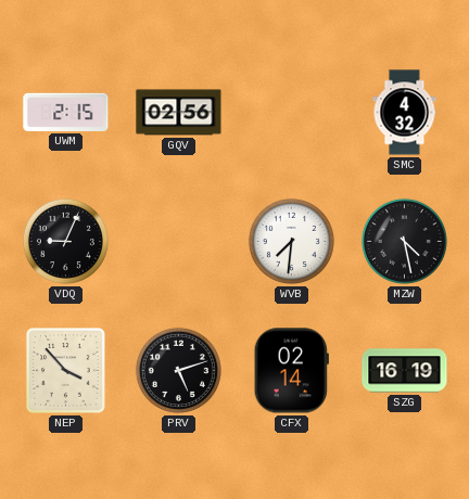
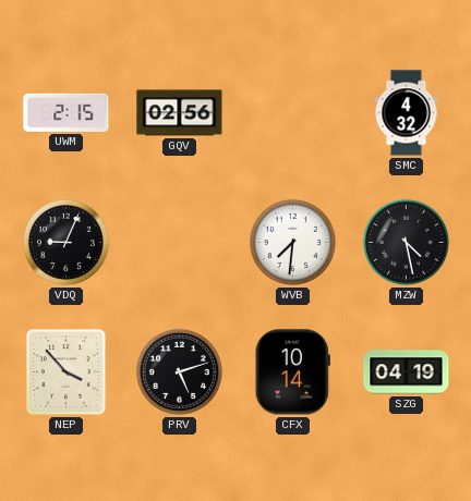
CFX: 02:14 -> 10:14 (292, 372)
SZG: 16:19 -> 04:19 (407, 372)
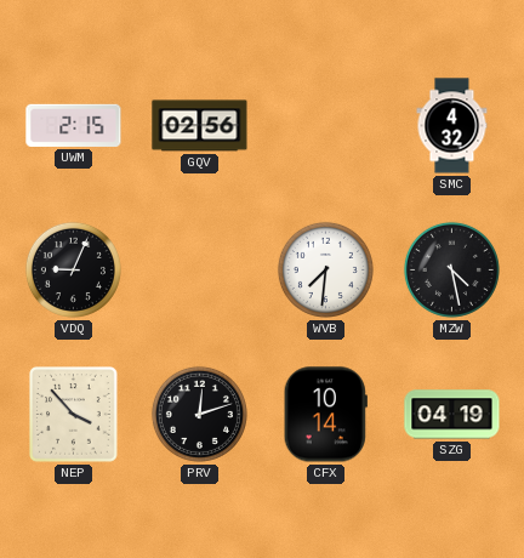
PRV: 5:12 -> 12:12 (199, 414)
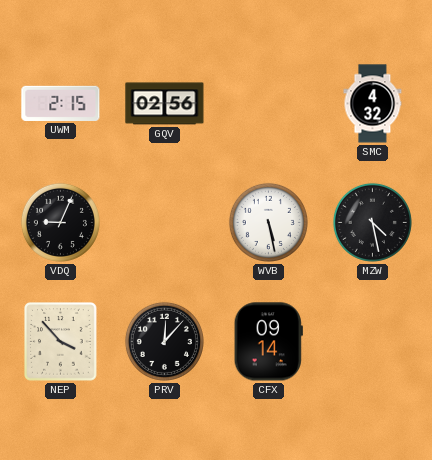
WVB: 7:31 -> 5:28 (268, 222)
PRV: 12:12 -> 12:07 (164, 341)
CFX: 10:14 -> 09:14 (268, 342)
SZG: 04:19 -> none (452, 415)
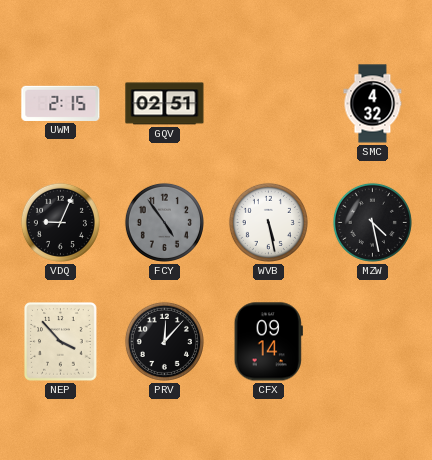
GQV: 02:56 -> 02:51 (165, 104)
FCY: none -> 4:54 (164, 222)
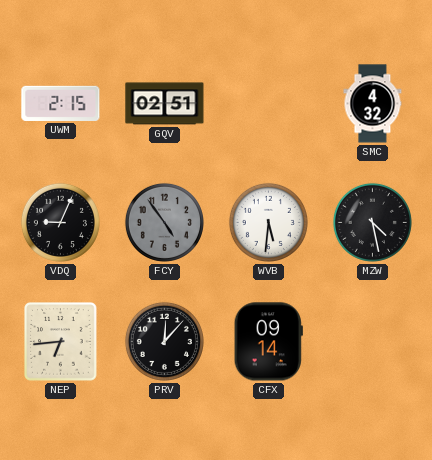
WVB: 5:28 -> 5:31 (268, 222)
NEP: 3:53 -> 6:44 (61, 342)
